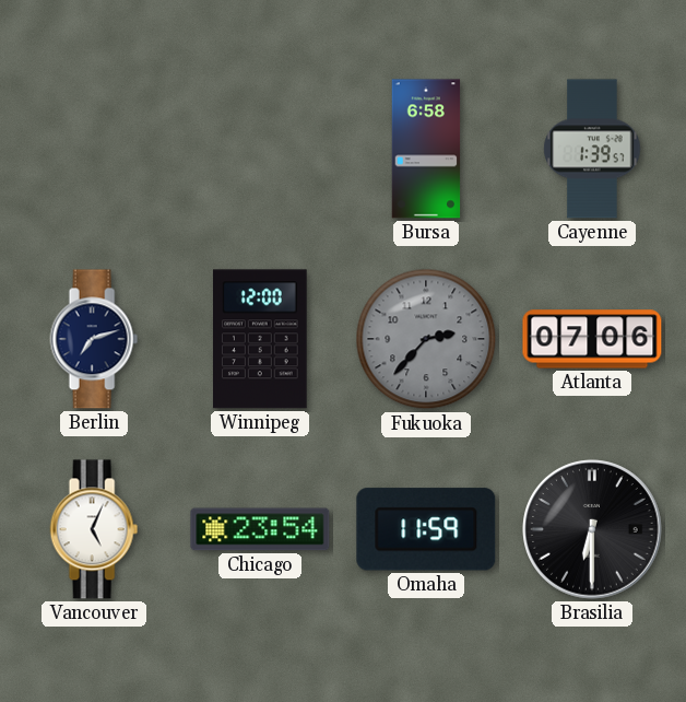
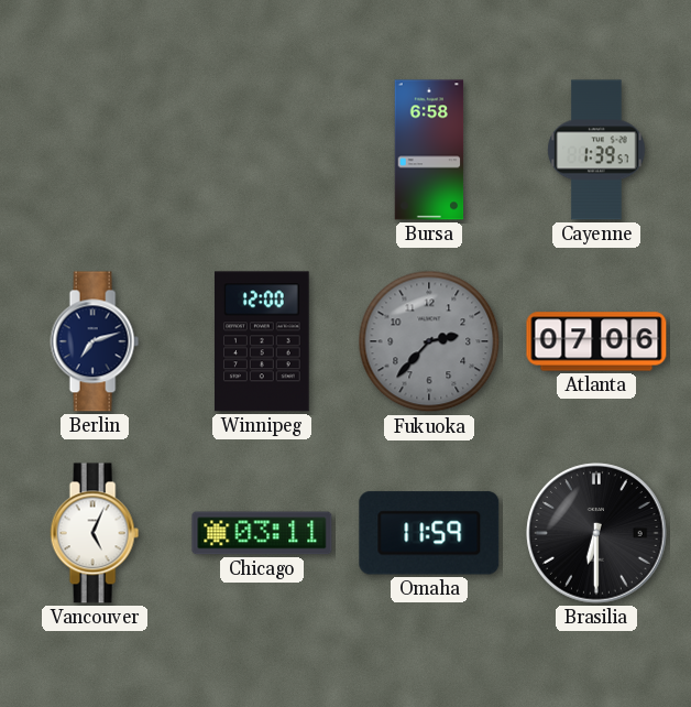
Chicago: 23:54 -> 03:11 (262, 533)
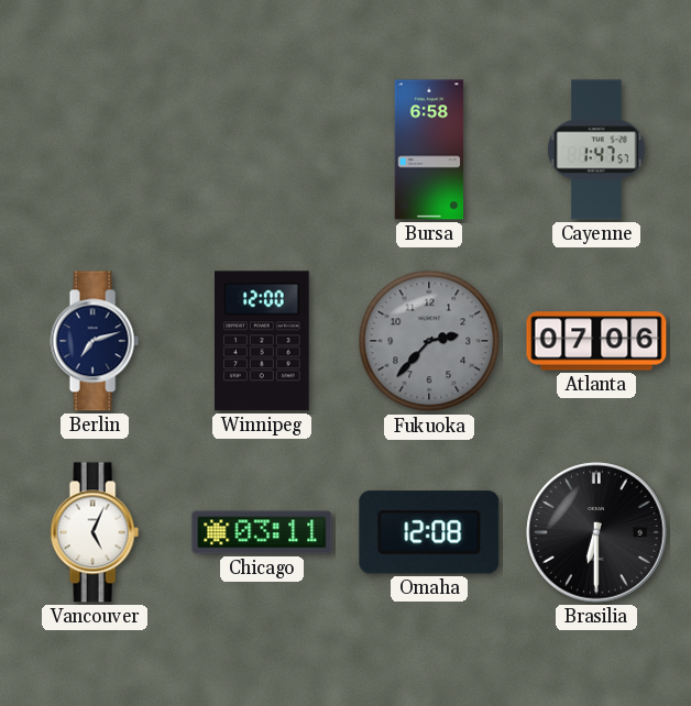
Cayenne: 1:39 -> 1:47 (596, 150)
Omaha: 11:59 -> 12:08 (429, 532)
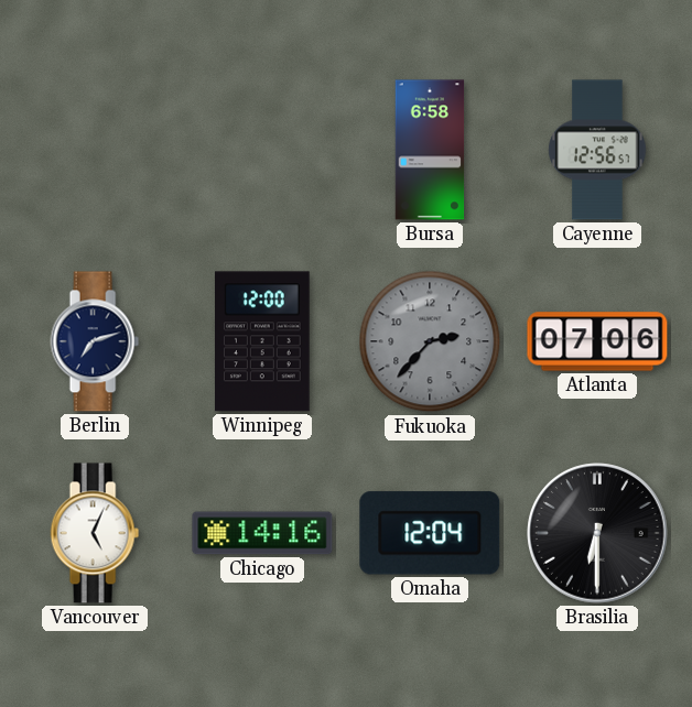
Cayenne: 1:47 -> 12:56 (597, 150)
Chicago: 03:11 -> 14:16 (262, 533)
Omaha: 12:08 -> 12:04 (430, 533)
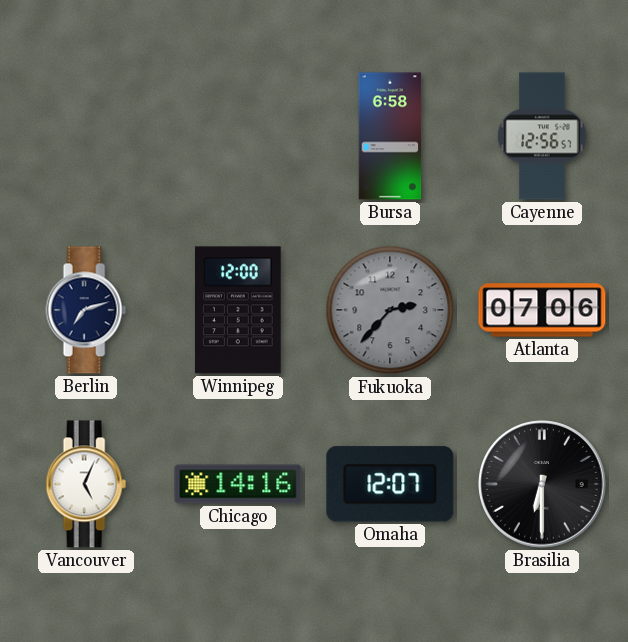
Omaha: 12:04 -> 12:07 (390, 484)
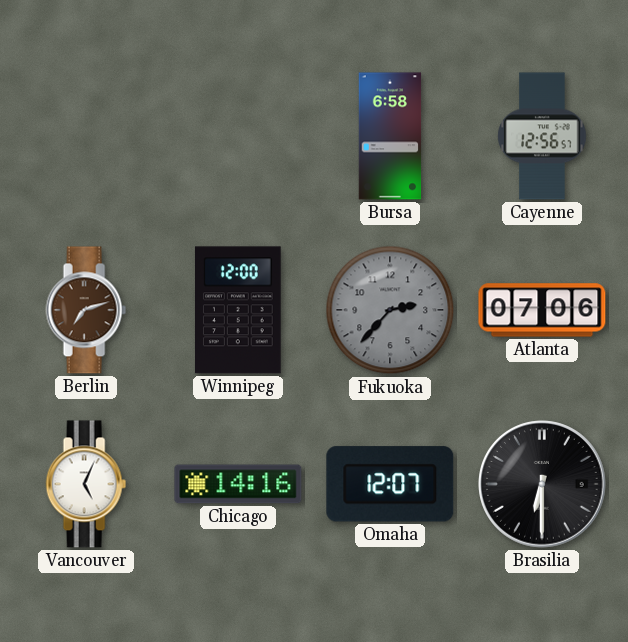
Berlin dial: navy -> brown (86, 310)
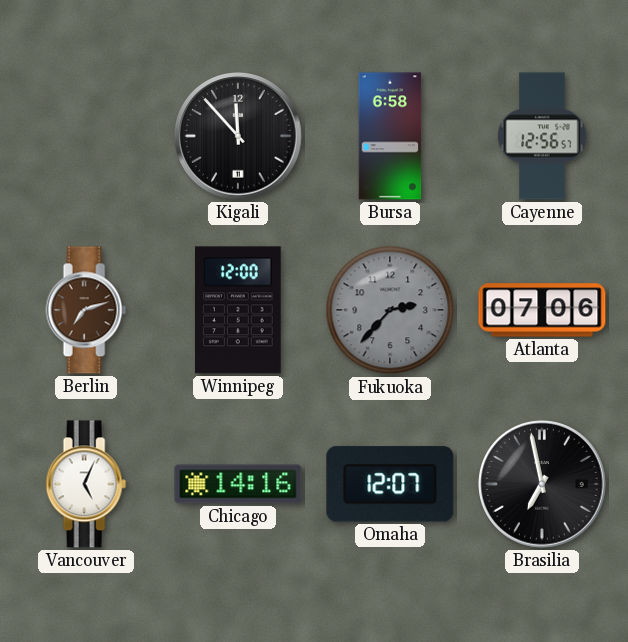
Kigali: none -> 11:53 (238, 136)
Brasilia: 6:30 -> 6:58 (542, 484)
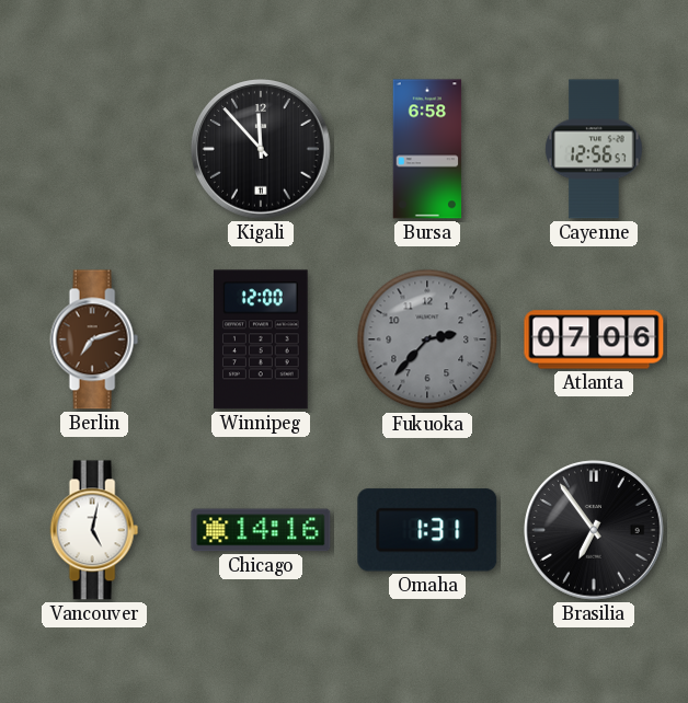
Vancouver: 5:04 -> 5:02 (94, 530)
Omaha: 12:07 -> 1:31 (427, 530)
Brasilia: 6:58 -> 6:54 (594, 530)
